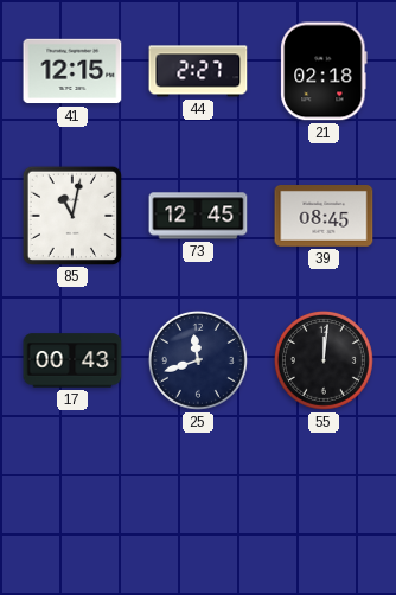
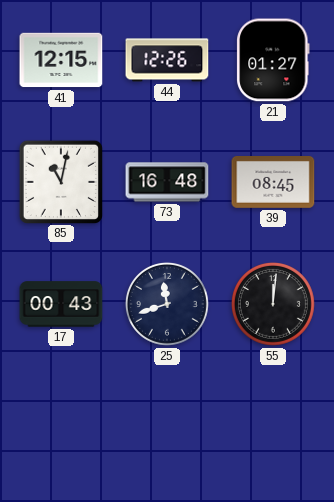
44: 2:27 -> 12:26 (167, 60)
21: 02:18 -> 01:27 (273, 60)
73: 12:45 -> 16:48 (167, 182)
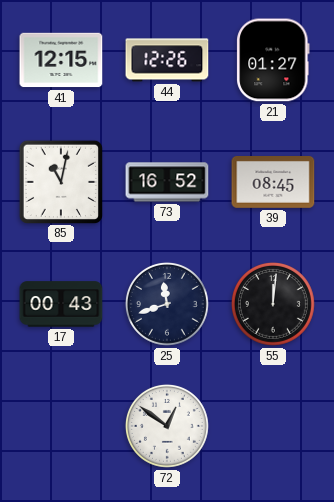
73: 16:48 -> 16:52 (167, 182)
72: none -> 12:51 (167, 426)
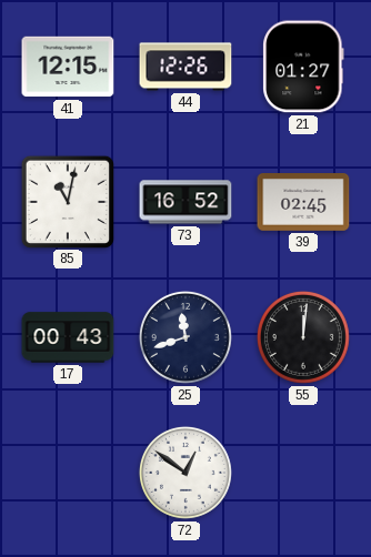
39: 08:45 -> 02:45 (303, 203)
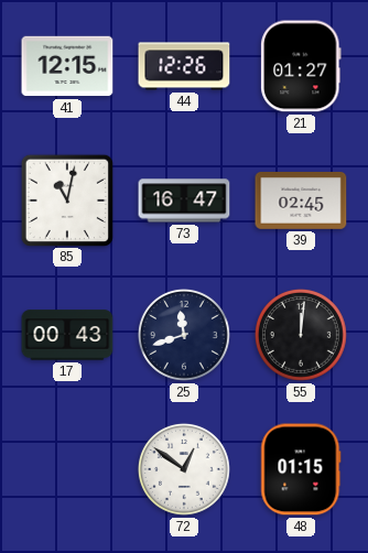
73: 16:52 -> 16:47 (184, 200)
48: none -> 01:15 (301, 469)
